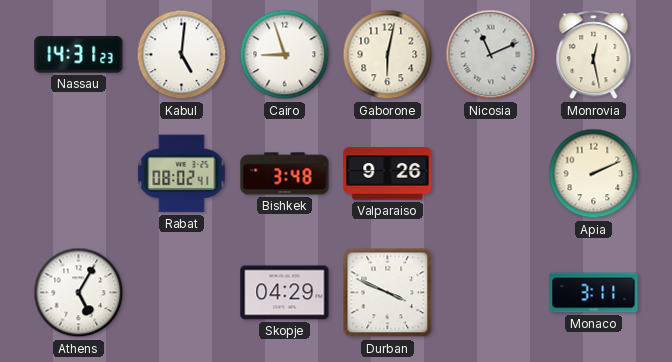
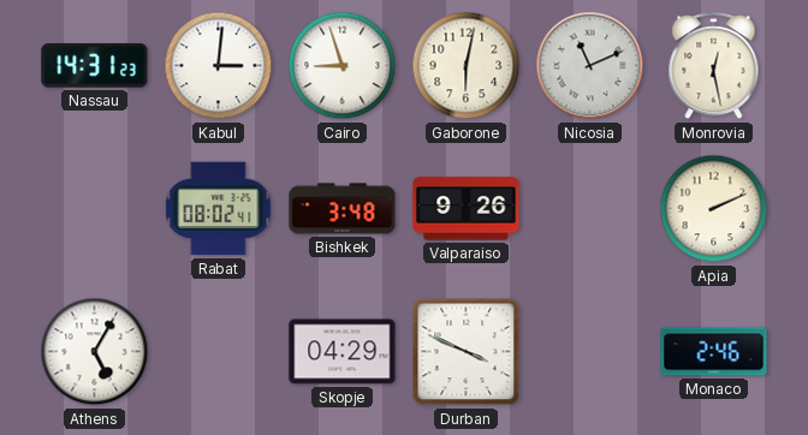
Kabul: 5:01 -> 3:01 (219, 66)
Monaco: 3:11 -> 2:46 (714, 352)
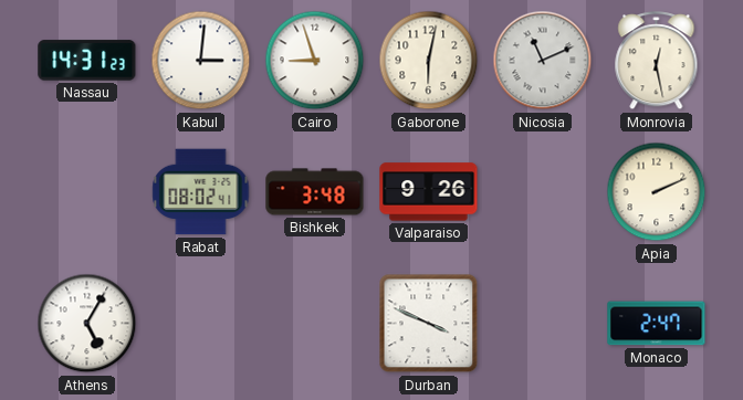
Skopje: 04:29 -> none (343, 352)
Monaco: 2:46 -> 2:47 (657, 324)
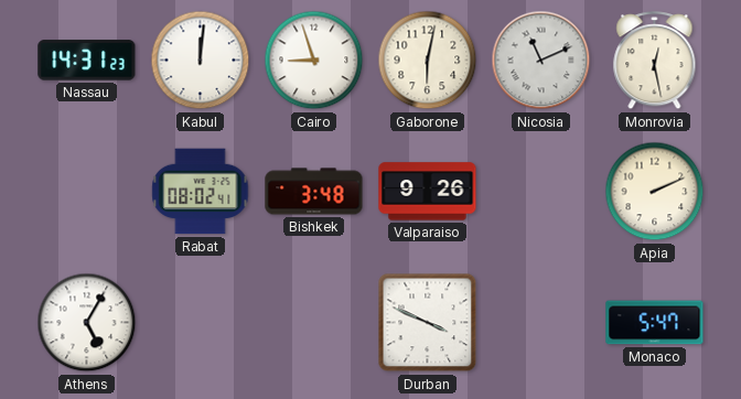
Kabul: 3:01 -> 12:01 (201, 61)
Monaco: 2:47 -> 5:47 (655, 323)
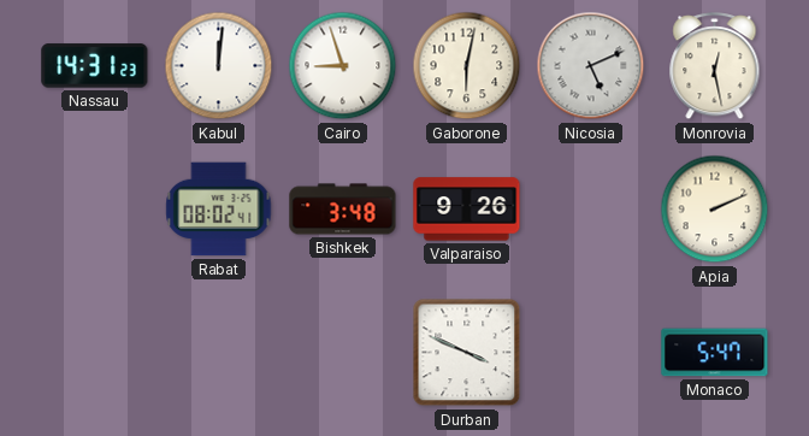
Nicosia: 11:11 -> 5:11 (591, 66)
Athens: 5:05 -> none (87, 323)
